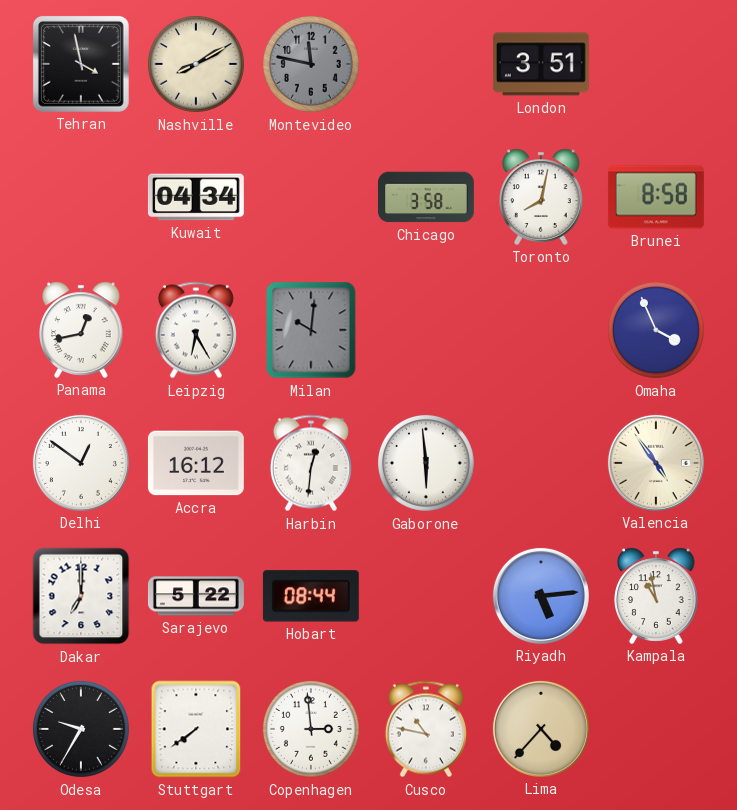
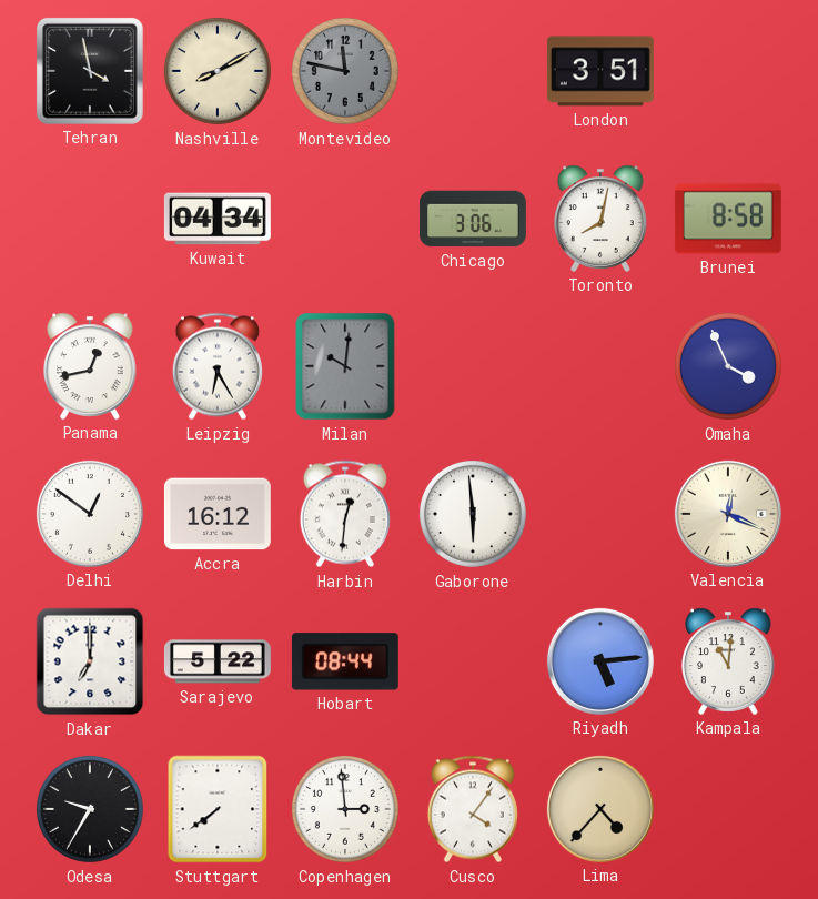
Chicago: 3:58 -> 3:06 (473, 219)
Valencia: 4:54 -> 12:19 (728, 514)
Kampala: 10:58 -> 11:01 (728, 661)
Cusco: 10:47 -> 4:06 (473, 809)
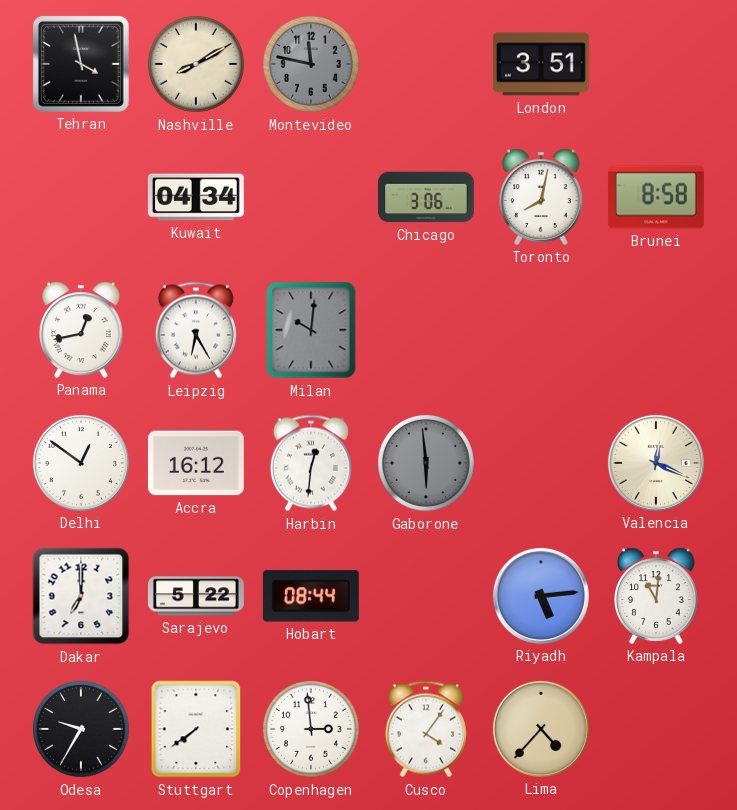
Omaha: 3:56 -> none (728, 366)
Gaborone dial: white -> grey (426, 463)
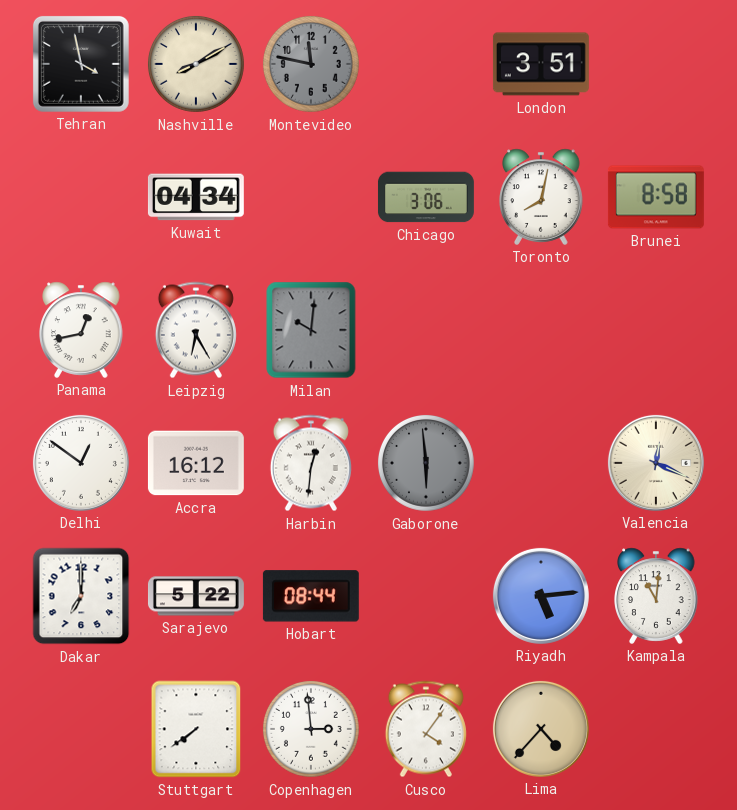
Odesa: 9:35 -> none (81, 729)
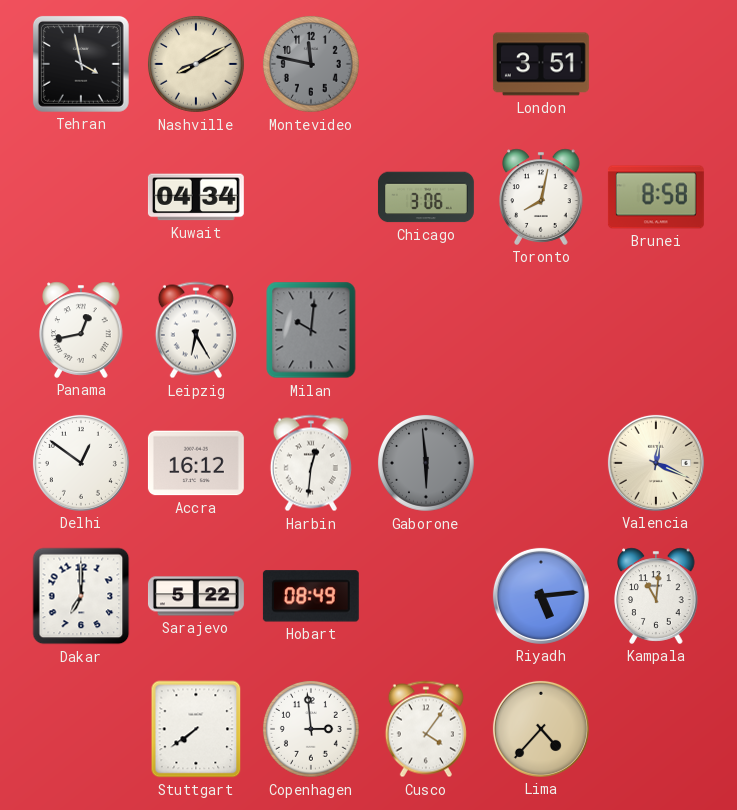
Hobart: 08:44 -> 08:49 (311, 596)
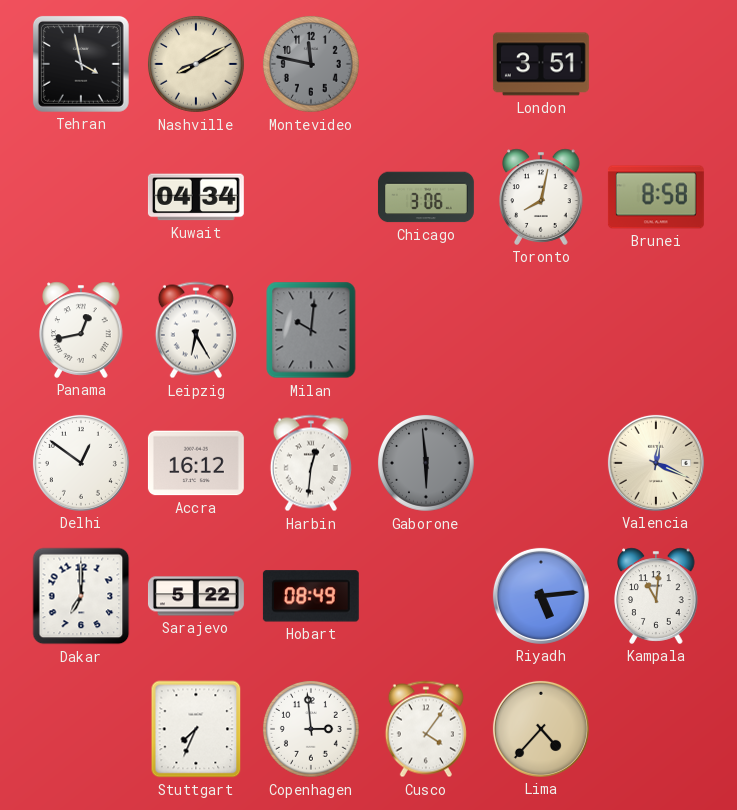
Stuttgart: 7:39 -> 7:34 (196, 729)
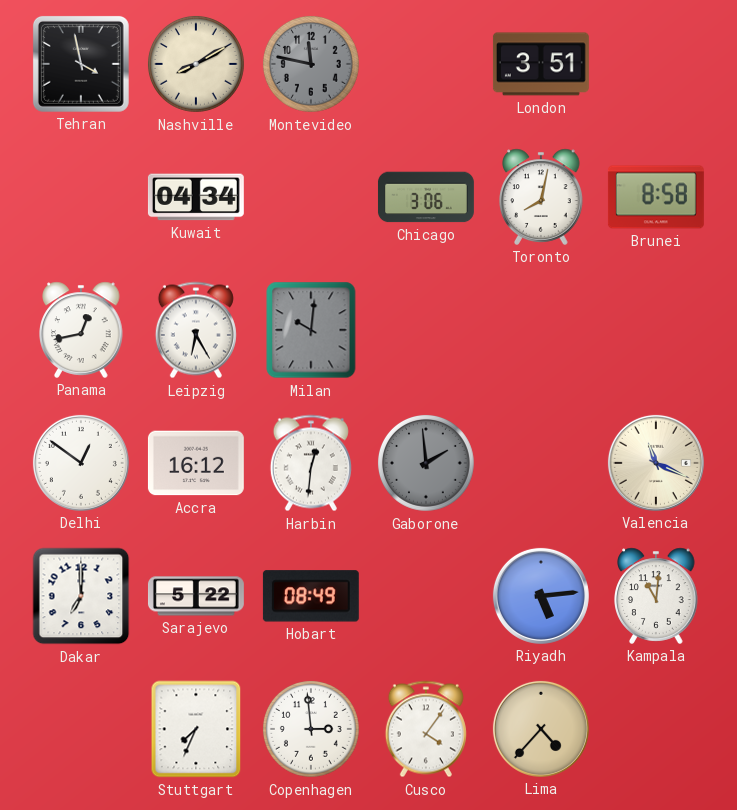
Gaborone: 5:59 -> 1:59 (426, 463)
Valencia: 12:19 -> 11:19 (656, 463)
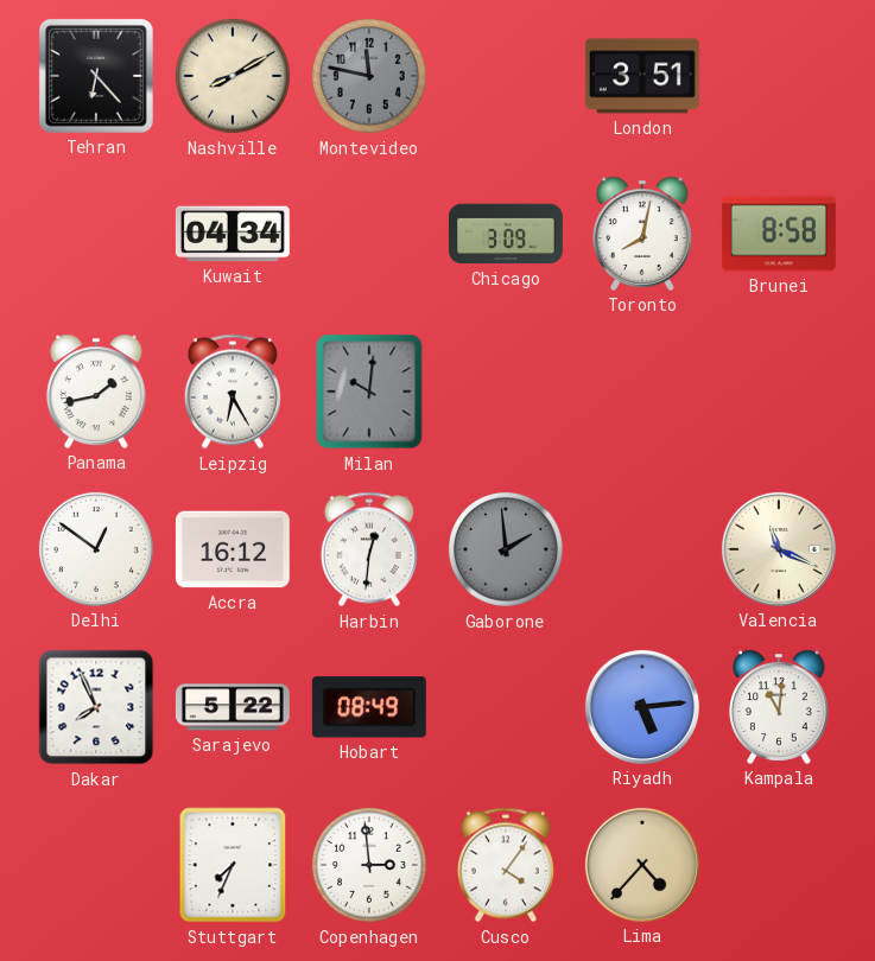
Tehran: 3:58 -> 6:23 (96, 76)
Chicago: 3:06 -> 3:09 (506, 234)
Panama: 12:43 -> 1:43 (96, 392)
Dakar: 7:00 -> 7:56 (96, 707)
